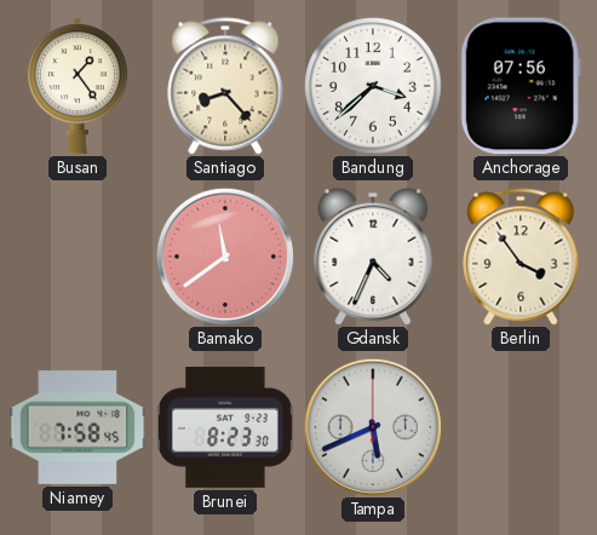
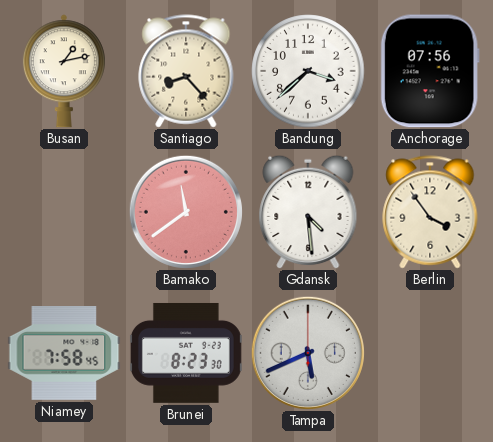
Busan: 1:24 -> 1:13 (64, 71)
Gdansk: 4:34 -> 4:29 (308, 212)
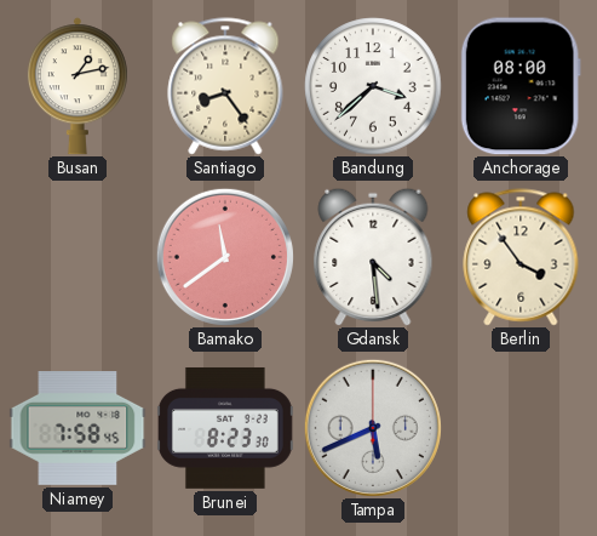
Santiago: 8:23 -> 8:24 (225, 86)
Anchorage: 07:56 -> 08:00 (521, 86)
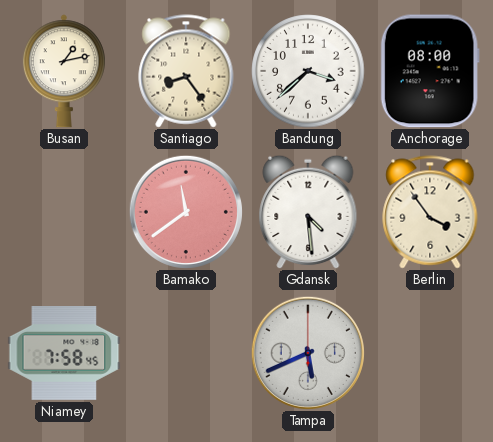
Brunei: 8:23 -> none (225, 428)
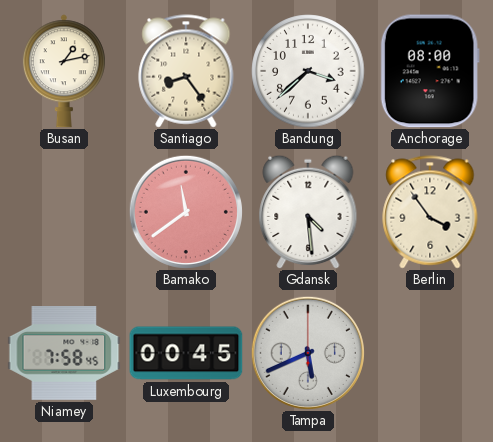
Luxembourg: none -> 00:45 (186, 353)
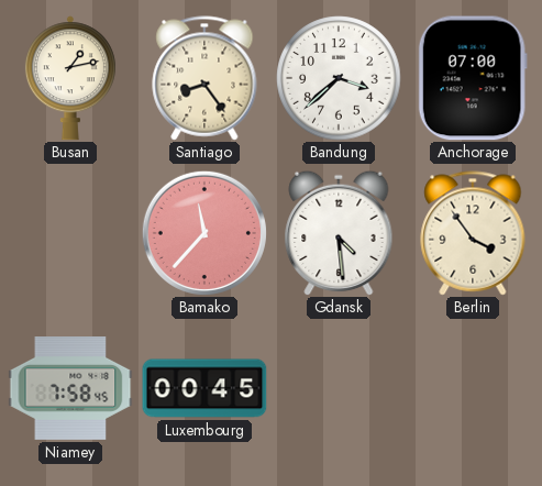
Anchorage: 08:00 -> 07:00 (473, 78)
Bamako: 11:39 -> 11:37 (204, 233)
Tampa: 5:41 -> none (308, 353)
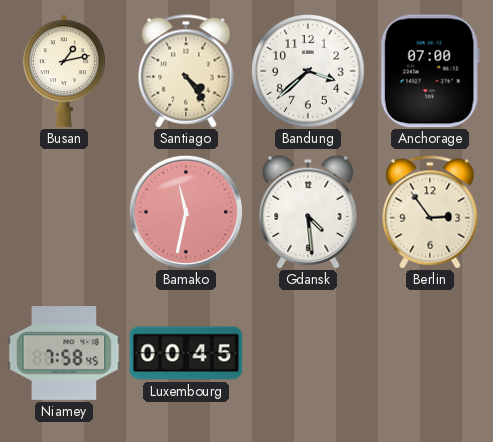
Santiago: 8:24 -> 4:24 (186, 71)
Bamako: 11:37 -> 11:32 (186, 212)
Berlin: 3:54 -> 2:54 (430, 212)
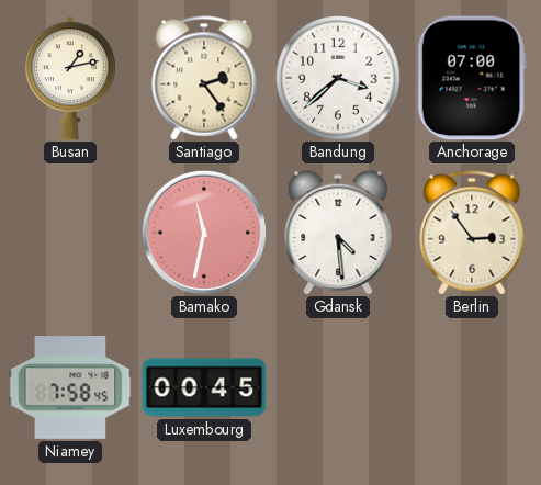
Santiago: 4:24 -> 2:24 (204, 78)
